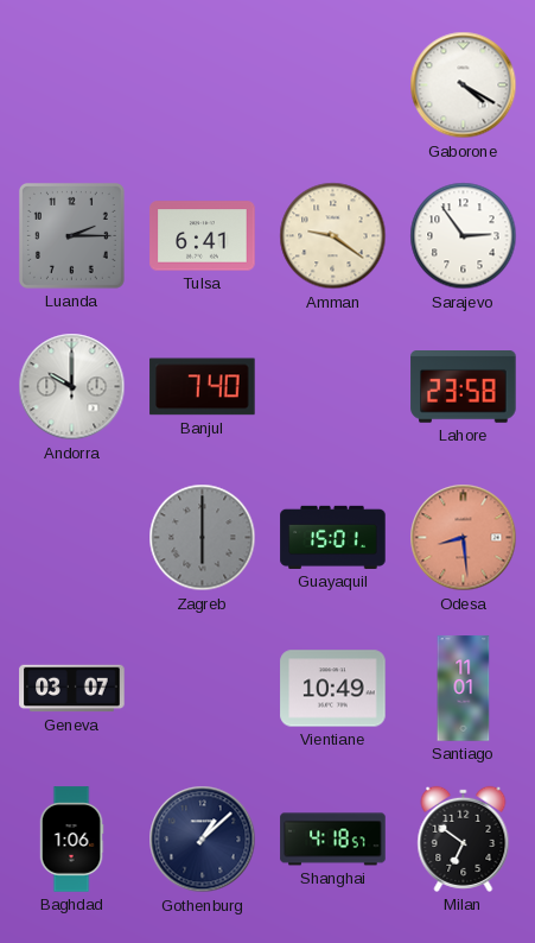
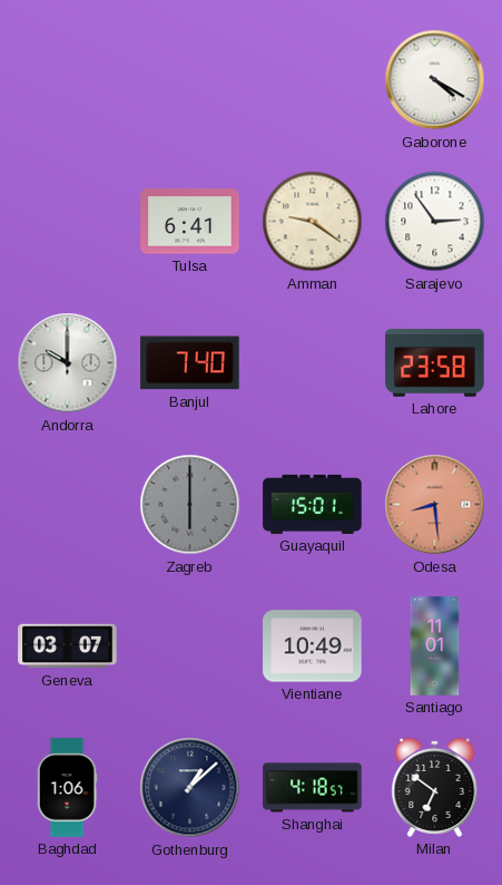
Luanda: 2:15 -> none (71, 235)
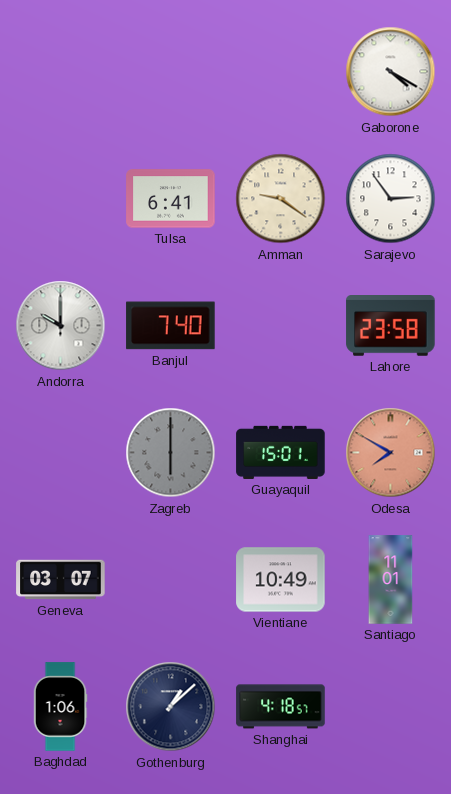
Odesa: 8:29 -> 7:50 (391, 453)
Milan: 6:51 -> none (435, 787)
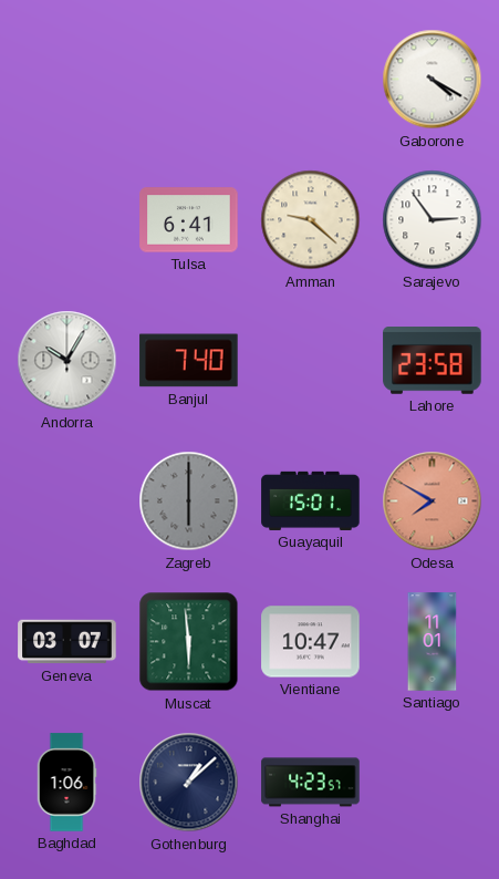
Amman: 9:21 -> 9:22 (311, 220)
Andorra: 10:00 -> 10:05 (67, 361)
Muscat: none -> 5:59 (189, 642)
Vientiane: 10:49 -> 10:47 (311, 642)
Shanghai: 4:18 -> 4:23 (311, 783)
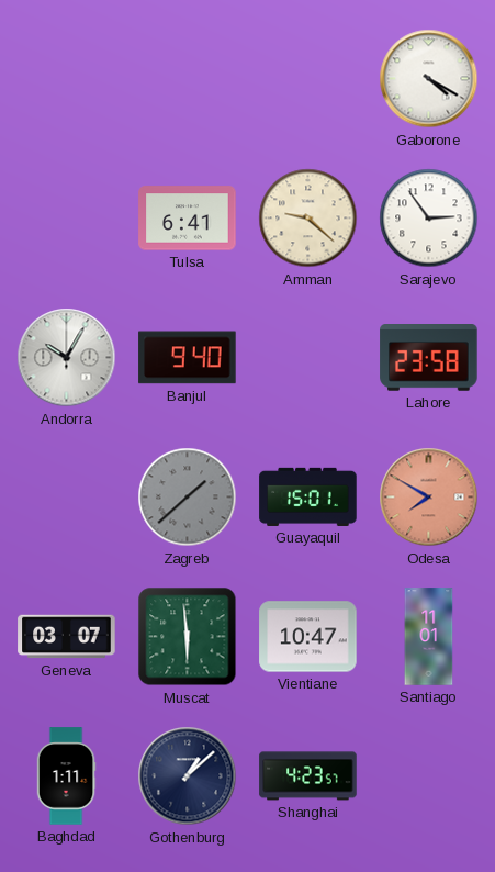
Banjul: 7:40 -> 9:40 (188, 358)
Zagreb: 6:00 -> 1:38 (188, 498)
Baghdad: 1:06 -> 1:11 (66, 776)
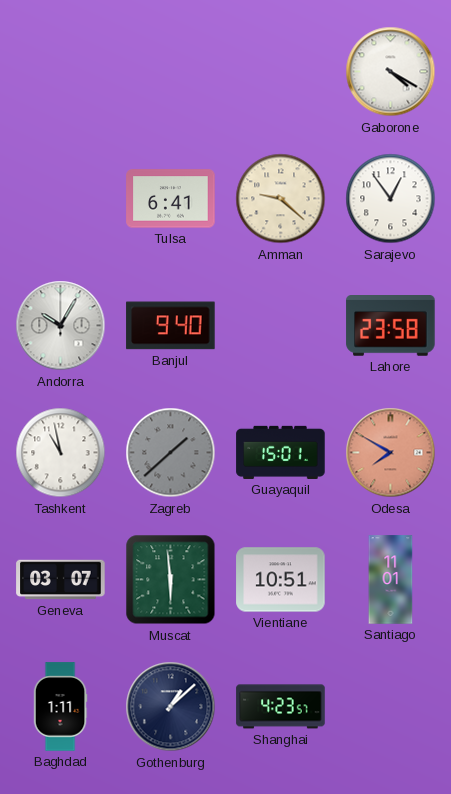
Sarajevo: 2:54 -> 12:54 (391, 199)
Tashkent: none -> 10:58 (61, 453)
Vientiane: 10:47 -> 10:51 (281, 580)
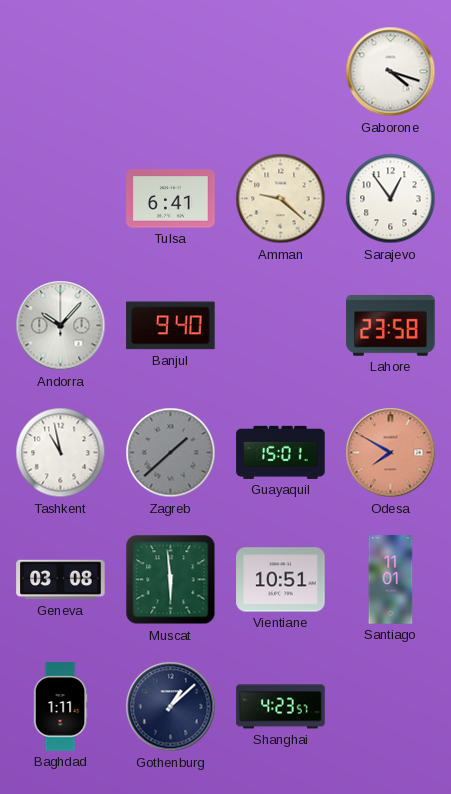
Gaborone: 4:20 -> 4:18 (391, 72)
Andorra: 10:05 -> 10:07 (61, 326)
Geneva: 03:07 -> 03:08 (61, 580)
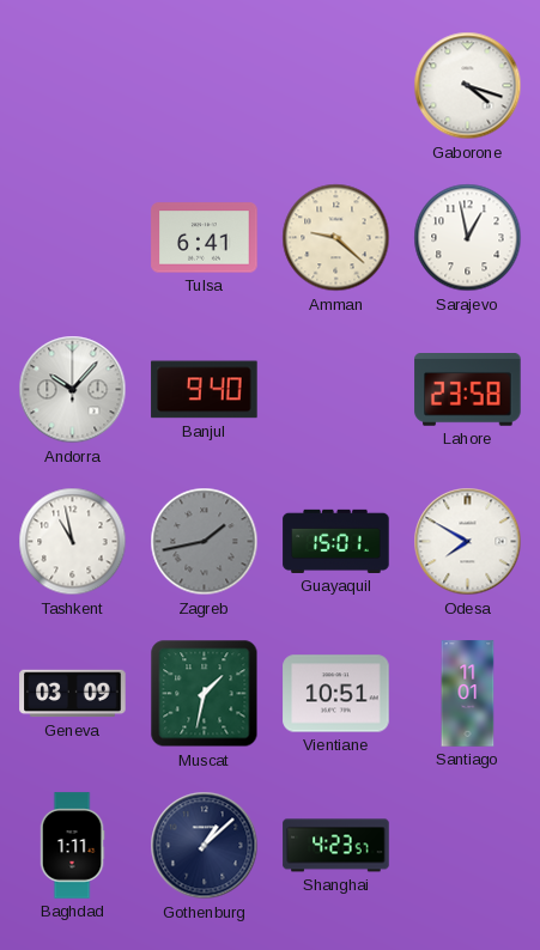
Sarajevo: 12:54 -> 12:58 (468, 238)
Zagreb: 1:38 -> 1:43 (205, 542)
Odesa dial: salmon -> white (468, 542)
Geneva: 03:08 -> 03:09 (73, 694)
Muscat: 5:59 -> 1:32 (205, 694)
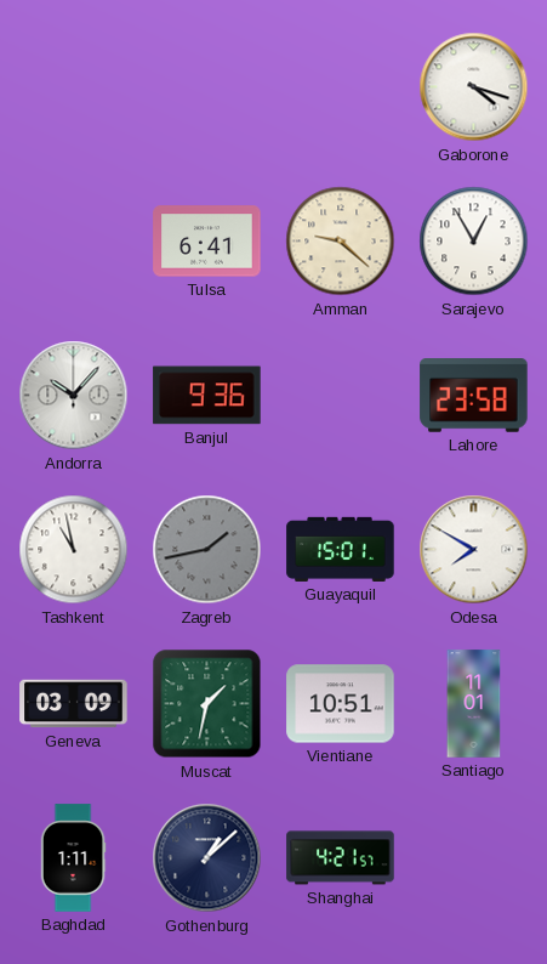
Sarajevo: 12:58 -> 12:55 (474, 242)
Banjul: 9:40 -> 9:36 (207, 396)
Shanghai: 4:23 -> 4:21 (341, 858)
